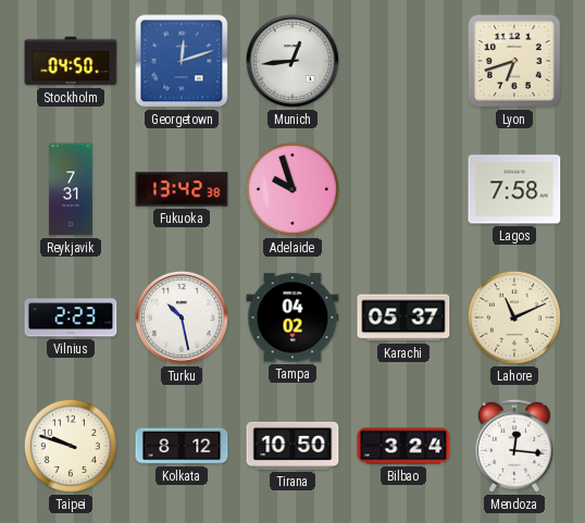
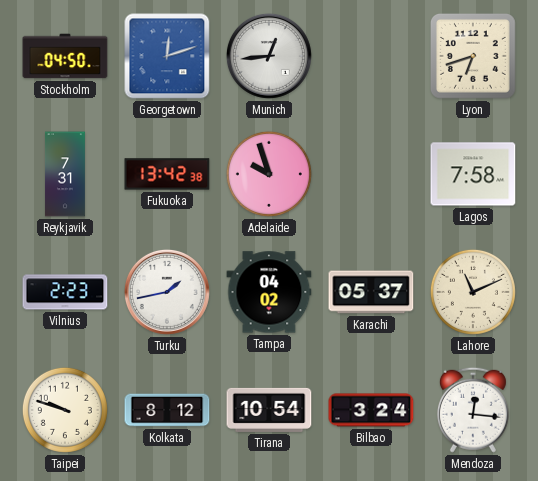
Turku: 10:28 -> 1:43 (167, 292)
Tirana: 10:50 -> 10:54 (269, 410)
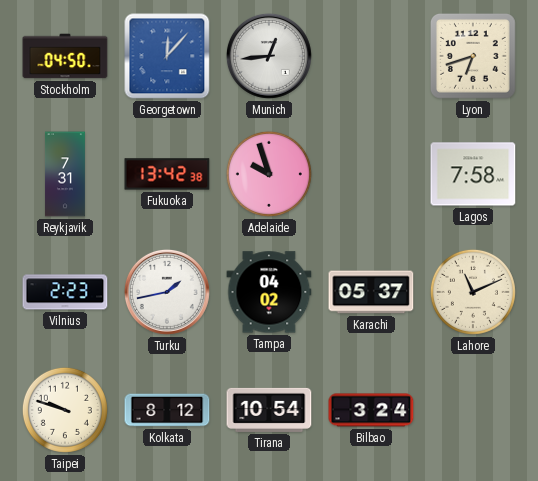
Georgetown: 12:12 -> 12:07 (167, 56)
Mendoza: 12:16 -> none (473, 410)
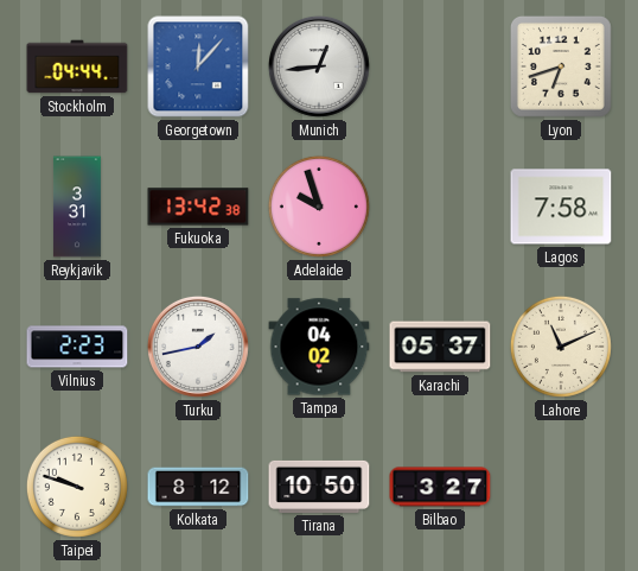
Stockholm: 04:50 -> 04:44 (77, 66)
Reykjavik: 7:31 -> 3:31 (77, 207)
Tirana: 10:54 -> 10:50 (319, 487)
Bilbao: 3:24 -> 3:27 (440, 487)
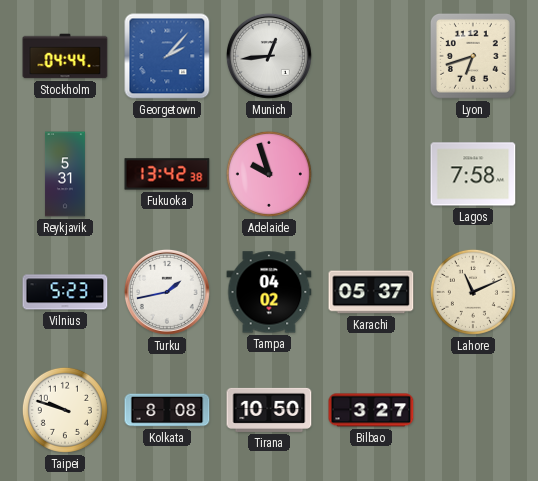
Georgetown: 12:07 -> 2:07 (167, 56)
Reykjavik: 3:31 -> 5:31 (65, 174)
Vilnius: 2:23 -> 5:23 (65, 292)
Kolkata: 8:12 -> 8:08 (167, 410)
